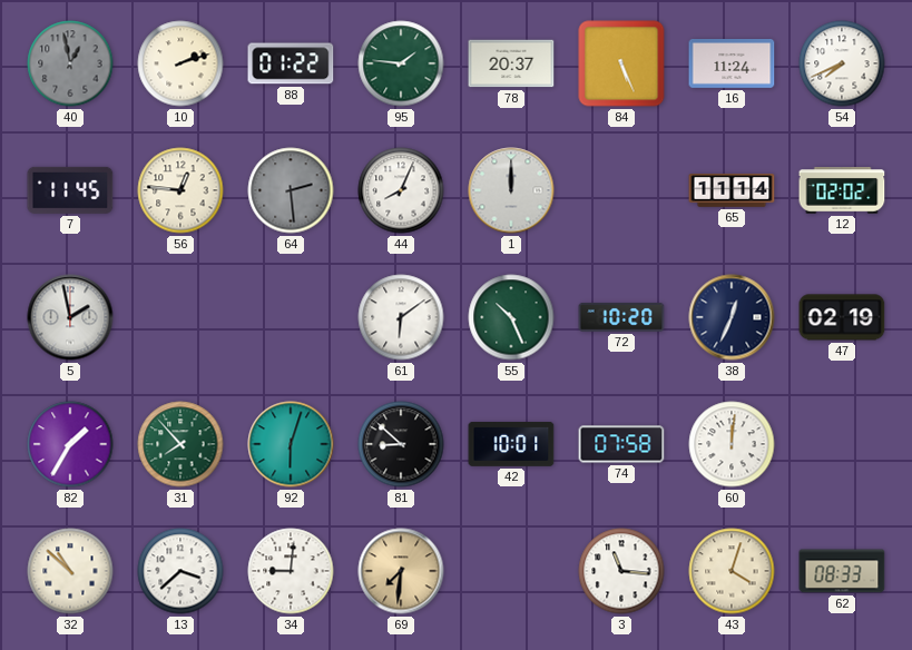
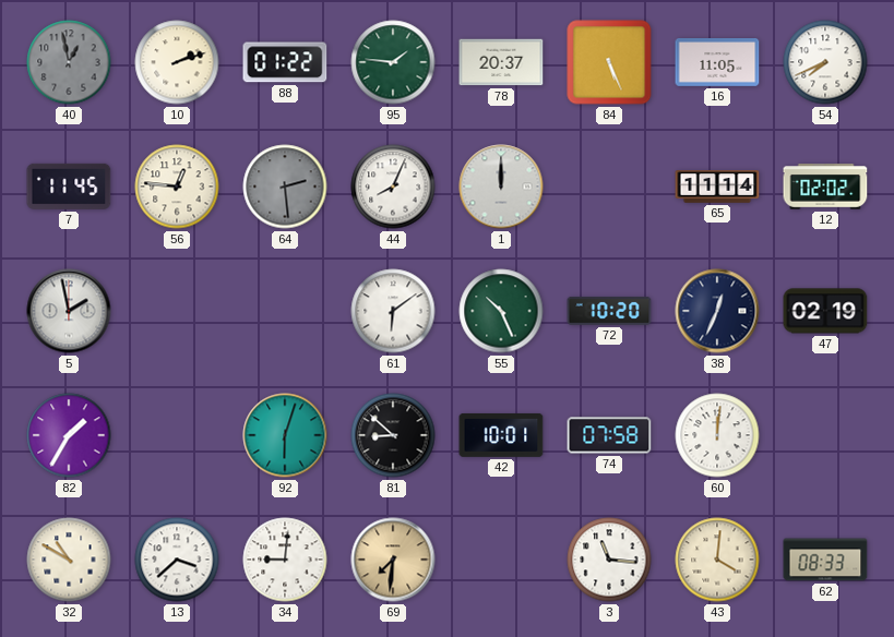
16: 11:24 -> 11:05 (717, 63)
31: 7:53 -> none (180, 444)
32: 10:52 -> 10:50 (69, 560)
43: 4:03 -> 4:01 (717, 560)
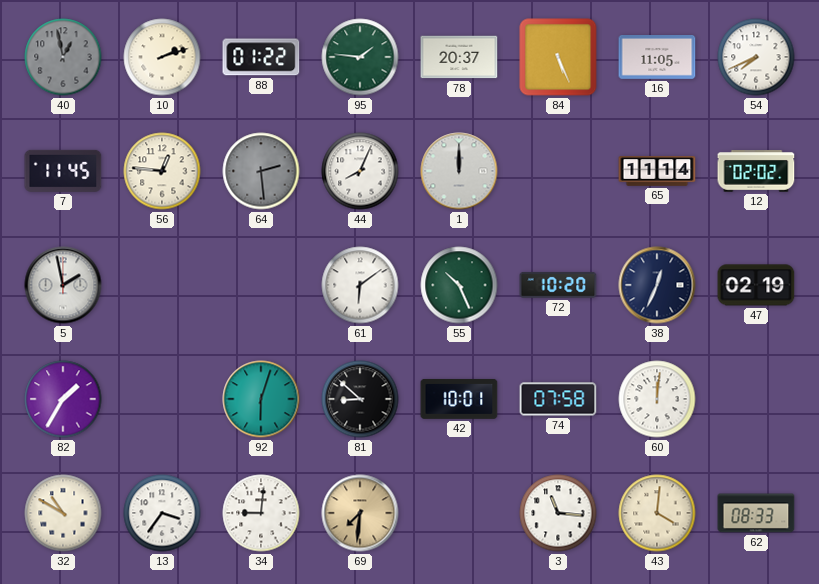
13: 3:38 -> 3:36 (162, 513)
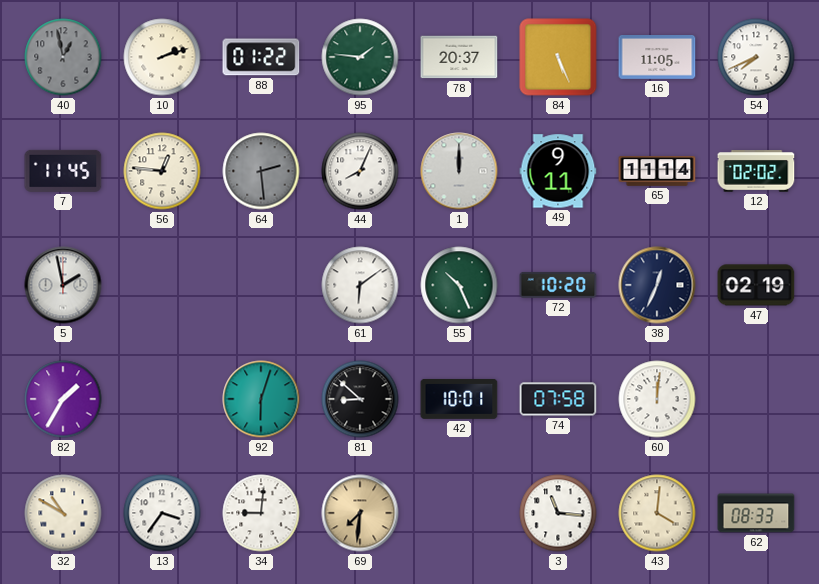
49: none -> 9:11 (558, 171)
